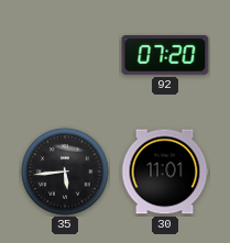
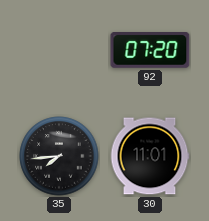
35: 5:44 -> 7:44 (59, 156)
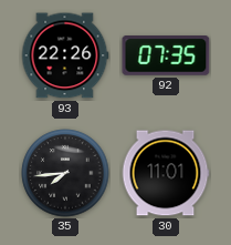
93: none -> 22:26 (65, 55)
92: 07:20 -> 07:35 (166, 57)
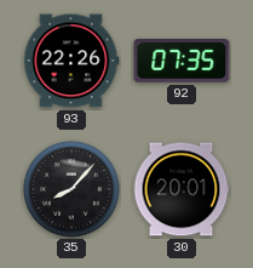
35: 7:44 -> 8:07 (71, 189)
30: 11:01 -> 20:01 (182, 189)
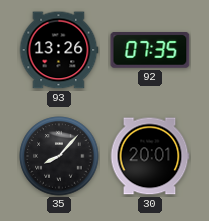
93: 22:26 -> 13:26 (59, 50)
